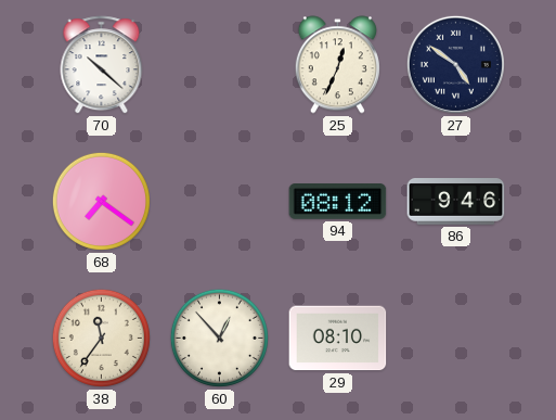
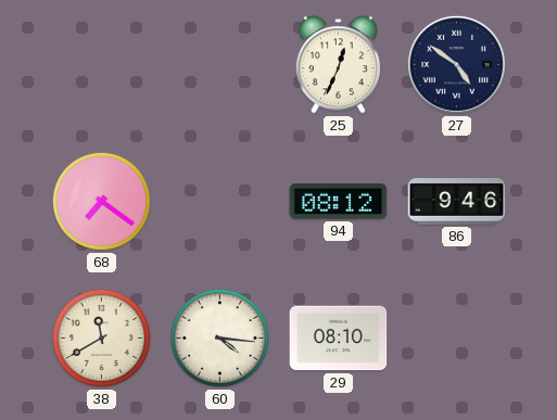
70: 10:22 -> none (102, 65)
38: 11:36 -> 11:40 (101, 338)
60: 12:53 -> 4:16 (219, 338)
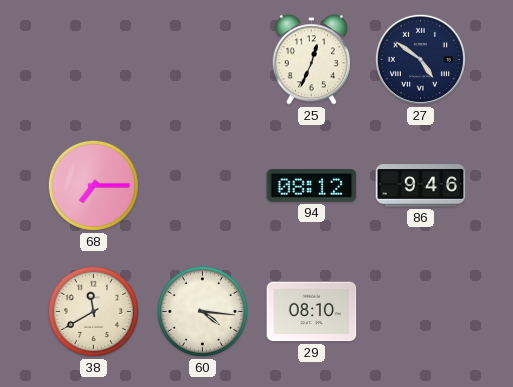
68: 7:21 -> 7:15 (93, 185)
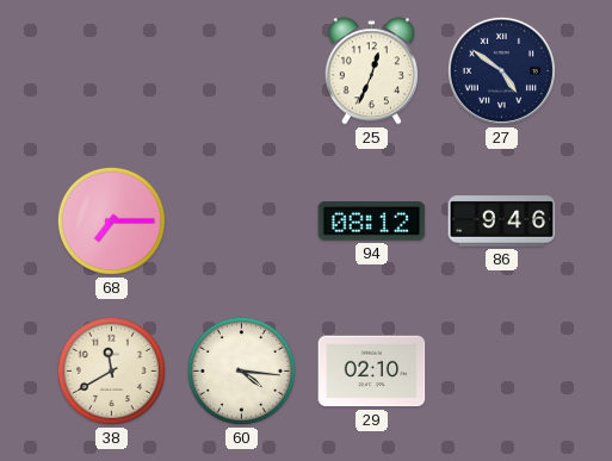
29: 08:10 -> 02:10 (372, 372)
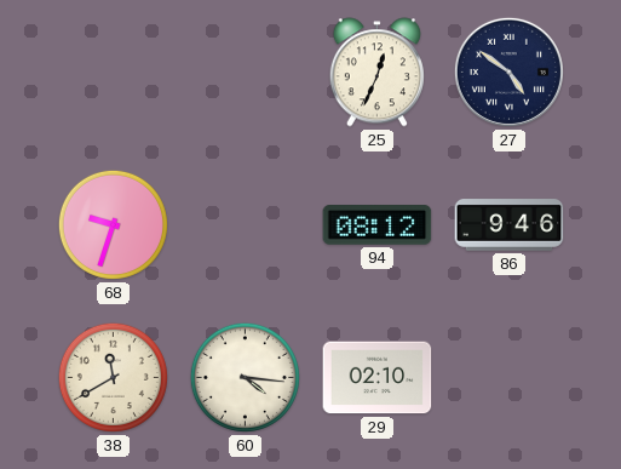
68: 7:15 -> 9:33 (113, 224)
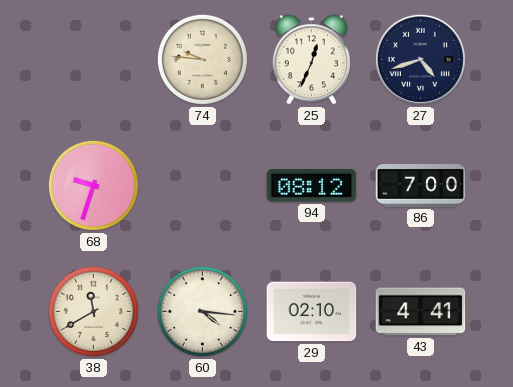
74: none -> 9:46 (202, 59)
27: 4:51 -> 4:42 (420, 59)
86: 9:46 -> 7:00 (421, 186)
43: none -> 4:41 (421, 312)
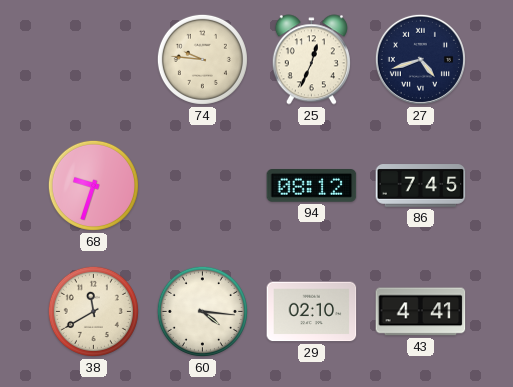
86: 7:00 -> 7:45 (421, 186)
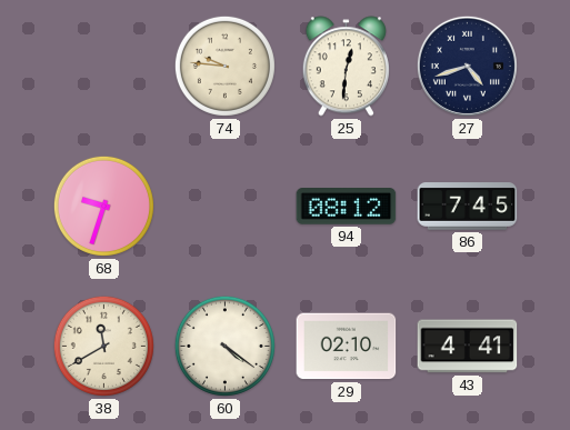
25: 12:34 -> 12:31 (346, 67)
60: 4:16 -> 4:21 (224, 346)
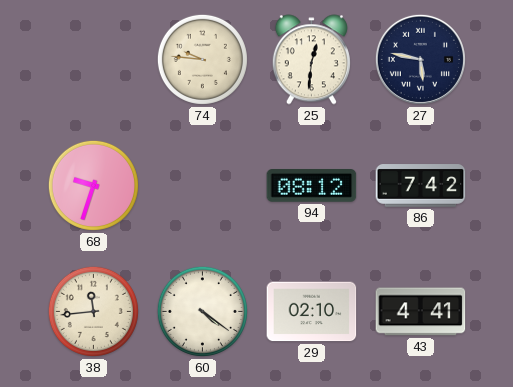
27: 4:42 -> 5:47 (420, 59)
86: 7:45 -> 7:42 (421, 186)
38: 11:40 -> 11:44 (93, 311)
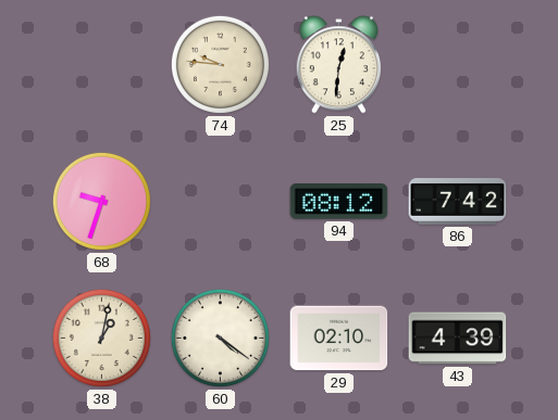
27: 5:47 -> none (420, 59)
38: 11:44 -> 1:02 (101, 338)
43: 4:41 -> 4:39 (458, 339)
